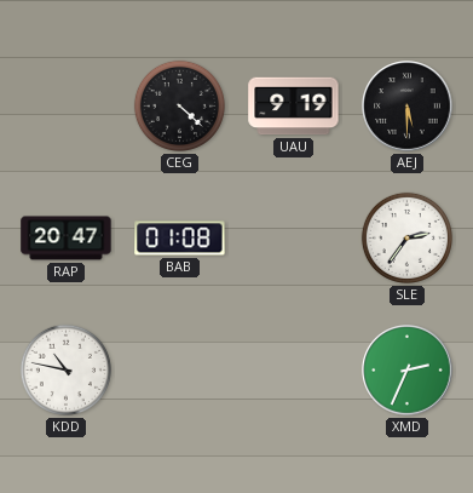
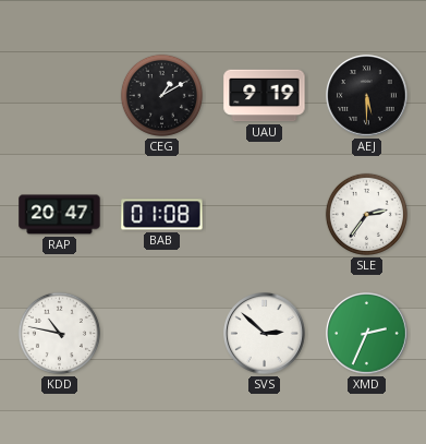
CEG: 4:22 -> 1:10 (161, 95)
SVS: none -> 2:52 (265, 334)
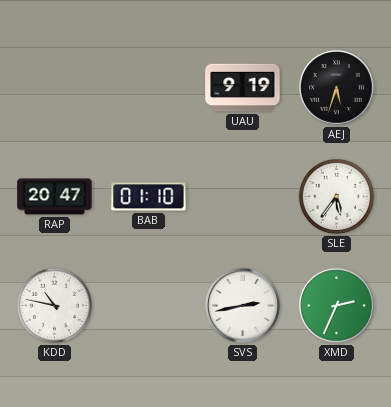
CEG: 1:10 -> none (161, 95)
AEJ: 5:30 -> 5:33 (337, 88)
BAB: 01:08 -> 01:10 (149, 197)
SLE: 2:36 -> 5:36 (336, 196)
SVS: 2:52 -> 2:43 (243, 306)
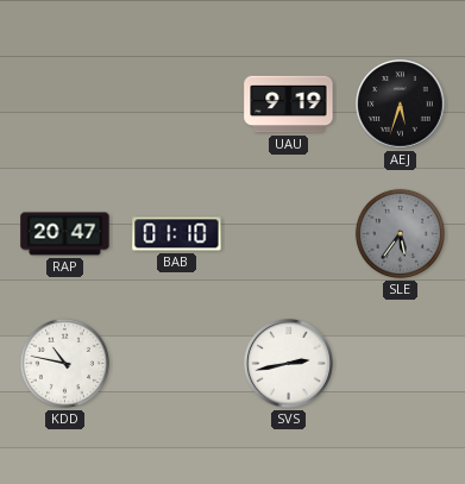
SLE dial: white -> grey (400, 233)
XMD: 2:34 -> none (337, 306)
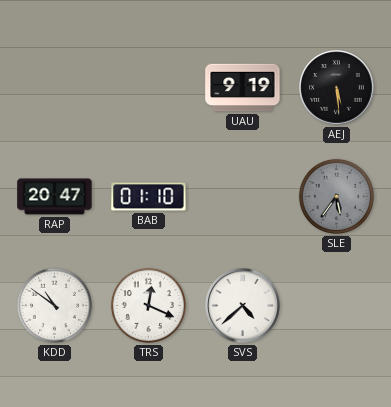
AEJ: 5:33 -> 5:29 (337, 88)
KDD: 10:47 -> 10:51 (54, 305)
TRS: none -> 12:19 (148, 305)
SVS: 2:43 -> 4:38 (243, 306)
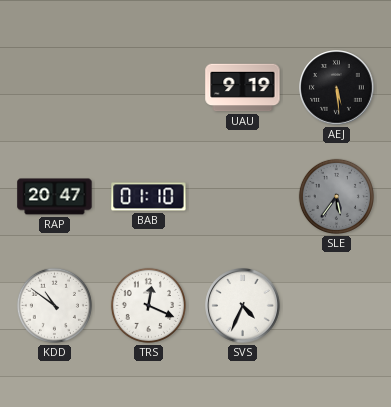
SVS: 4:38 -> 4:34 (243, 306)
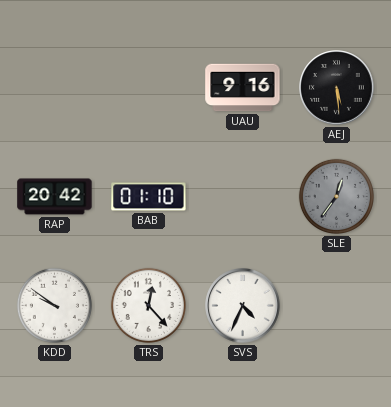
UAU: 9:19 -> 9:16 (243, 88)
RAP: 20:47 -> 20:42 (55, 197)
SLE: 5:36 -> 12:36 (336, 196)
KDD: 10:51 -> 9:51 (54, 305)
TRS: 12:19 -> 12:23 (148, 305)
